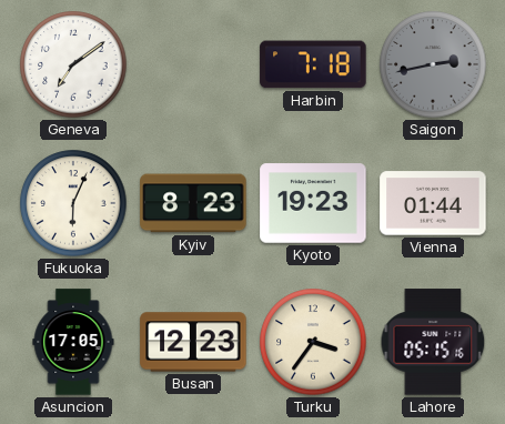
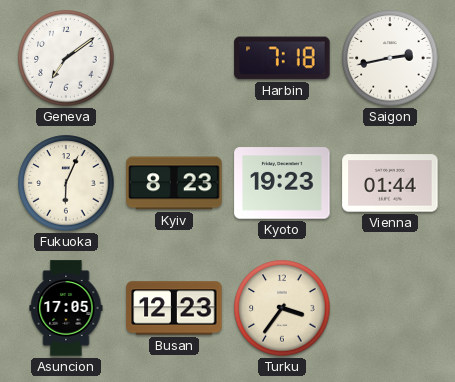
Saigon dial: grey -> white (390, 58)
Lahore: 05:15 -> none (433, 342)
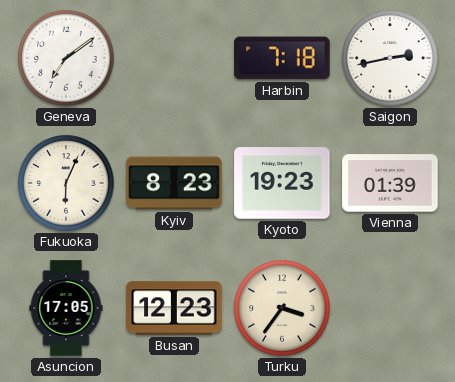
Vienna: 01:44 -> 01:39 (390, 183)
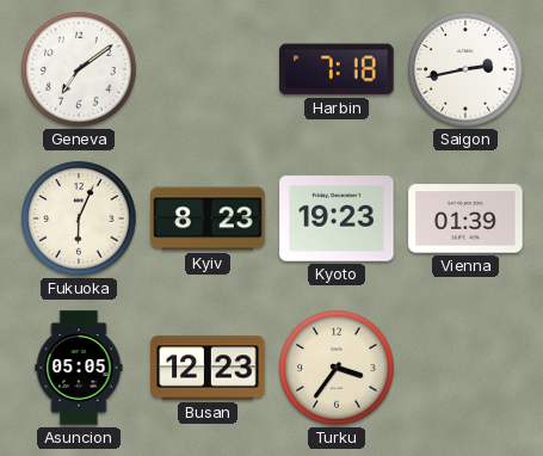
Asuncion: 17:05 -> 05:05 (79, 368)
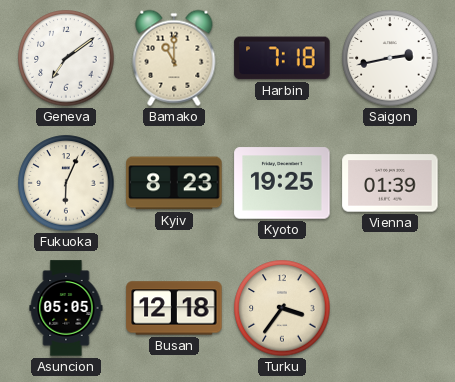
Bamako: none -> 11:00 (174, 58)
Kyoto: 19:23 -> 19:25 (282, 183)
Busan: 12:23 -> 12:18 (174, 308)
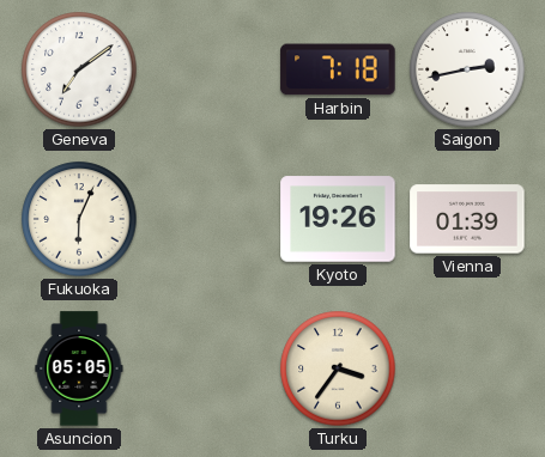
Bamako: 11:00 -> none (174, 58)
Kyiv: 8:23 -> none (174, 183)
Kyoto: 19:25 -> 19:26 (338, 219)
Busan: 12:18 -> none (174, 308)
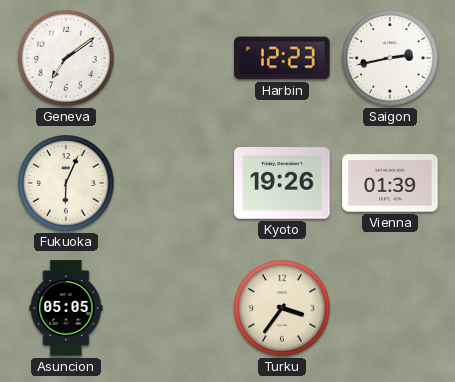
Harbin: 7:18 -> 12:23 (282, 58)
